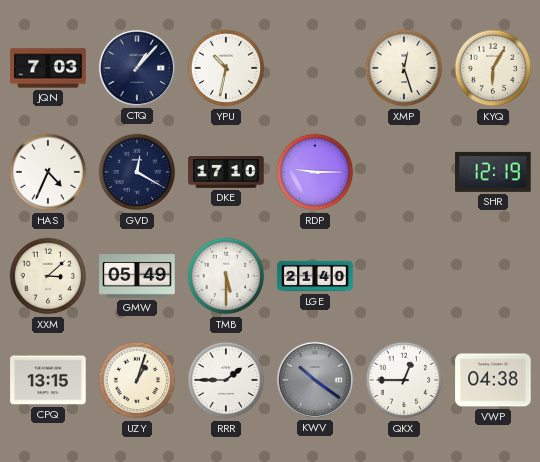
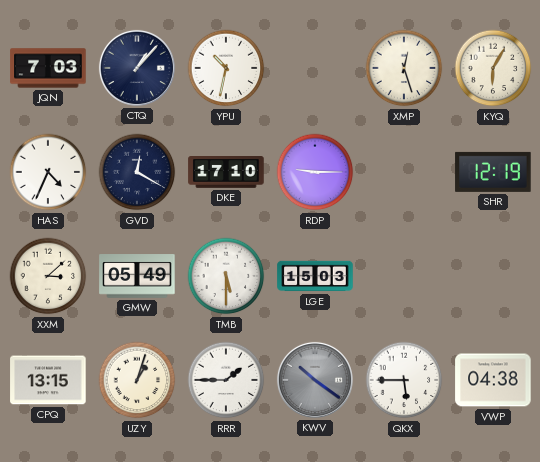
LGE: 21:40 -> 15:03 (315, 276)
QKX: 12:45 -> 5:45 (404, 380)
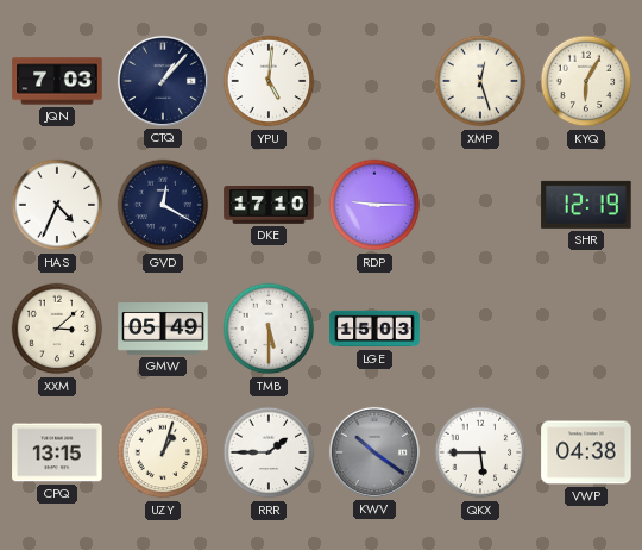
YPU: 10:32 -> 5:01 (269, 81)
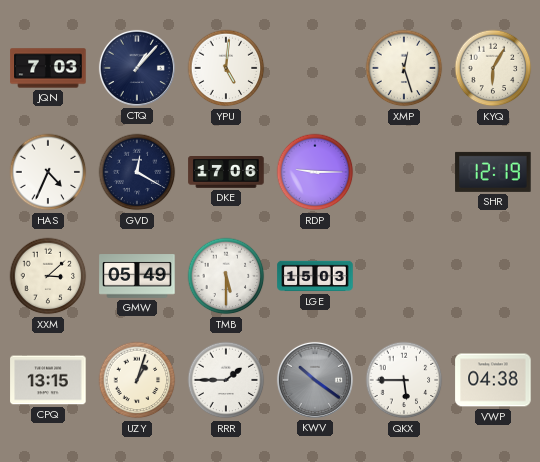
DKE: 17:10 -> 17:06 (226, 173)
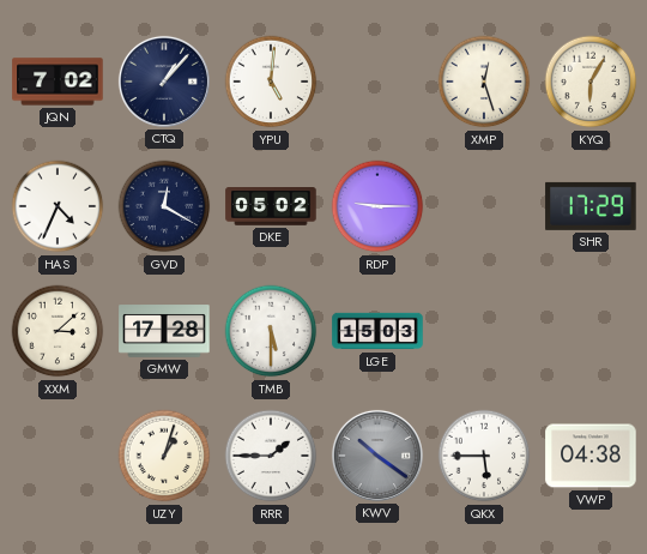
JQN: 7:03 -> 7:02 (58, 82)
DKE: 17:06 -> 05:02 (271, 207)
SHR: 12:19 -> 17:29 (591, 206)
GMW: 05:49 -> 17:28 (164, 331)
CPQ: 13:15 -> none (48, 380)
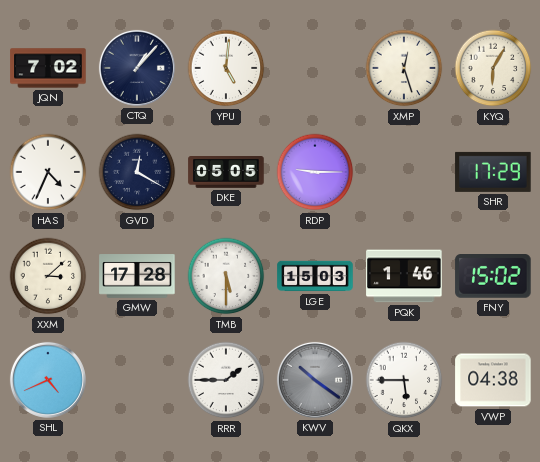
DKE: 05:02 -> 05:05 (226, 173)
PQK: none -> 1:46 (404, 276)
FNY: none -> 15:02 (493, 277)
SHL: none -> 4:41 (48, 380)
UZY: 1:03 -> none (164, 456)
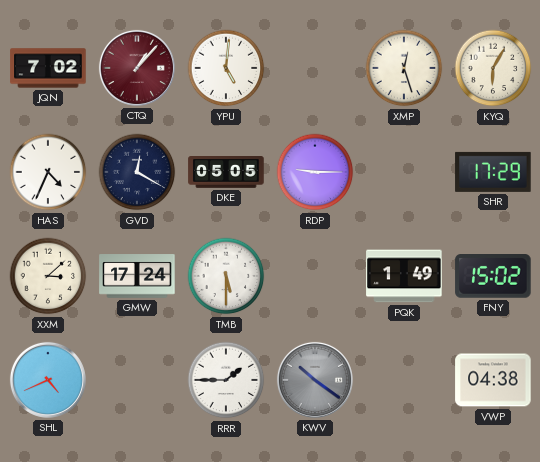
CTQ dial: navy -> burgundy (137, 68)
GMW: 17:28 -> 17:24 (137, 276)
LGE: 15:03 -> none (315, 276)
PQK: 1:46 -> 1:49 (404, 276)
QKX: 5:45 -> none (404, 380)
